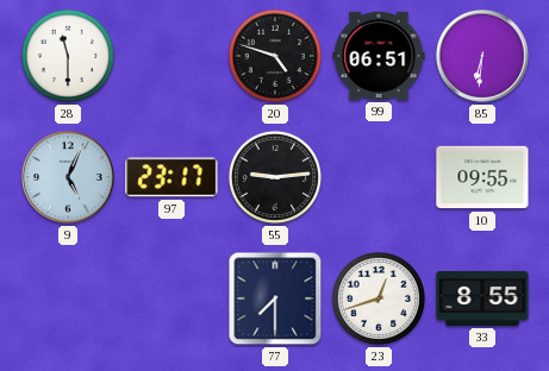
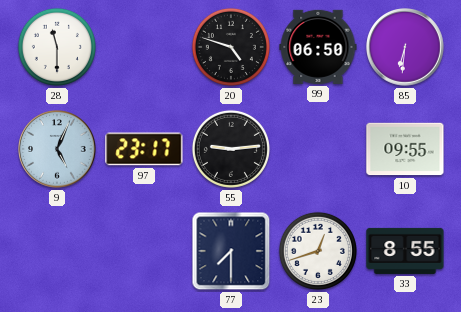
99: 06:51 -> 06:50 (318, 47)
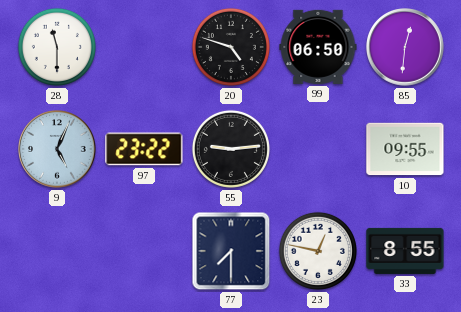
85: 6:31 -> 12:31 (405, 47)
97: 23:17 -> 23:22 (144, 149)
23: 12:42 -> 12:47 (318, 251)
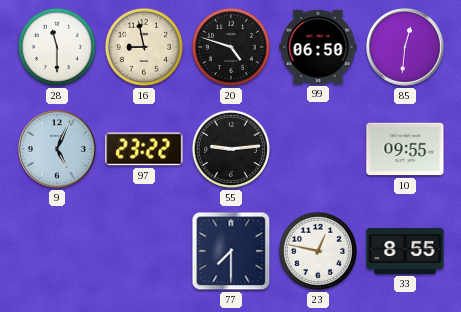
16: none -> 8:58 (144, 47)
